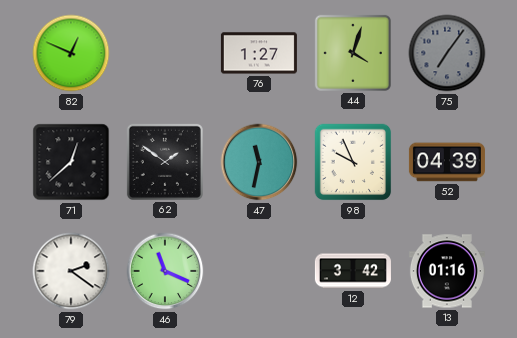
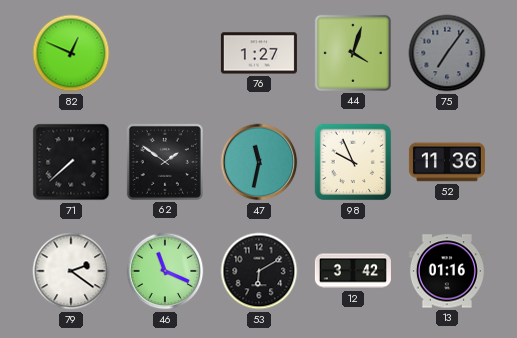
71: 12:38 -> 7:38 (71, 162)
52: 04:39 -> 11:36 (447, 162)
53: none -> 6:10 (259, 271)
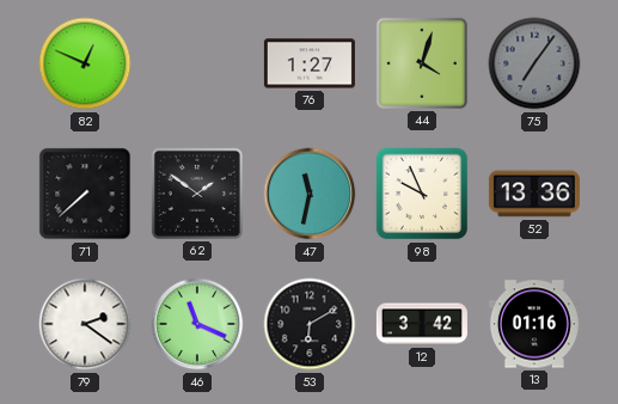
52: 11:36 -> 13:36 (534, 194)
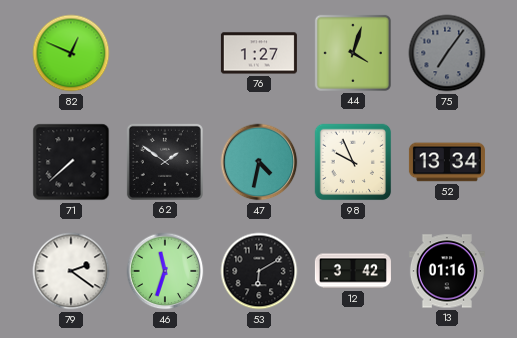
47: 11:32 -> 4:32 (259, 162)
52: 13:36 -> 13:34 (447, 162)
46: 11:19 -> 11:33 (165, 271)
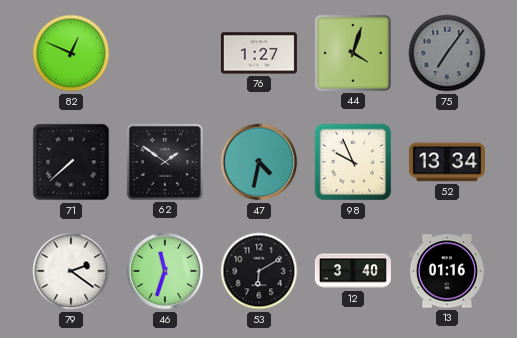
12: 3:42 -> 3:40 (353, 271)
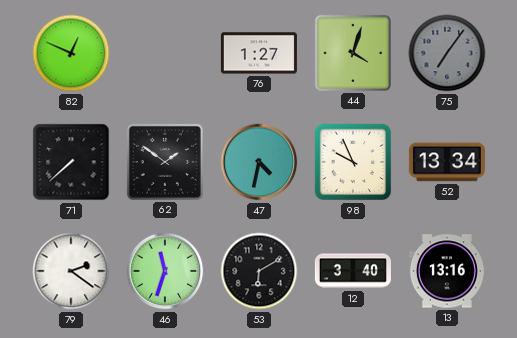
13: 01:16 -> 13:16 (447, 271)
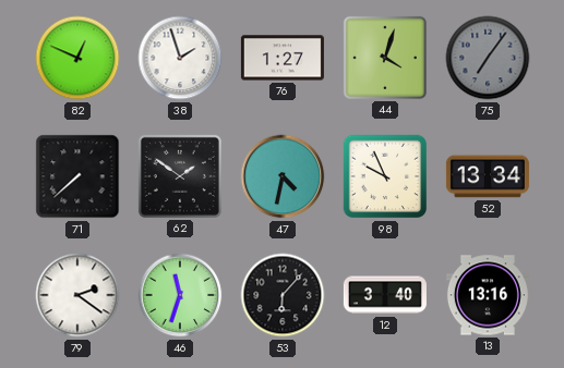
38: none -> 1:57 (180, 58)
53: 6:10 -> 6:07 (283, 295)
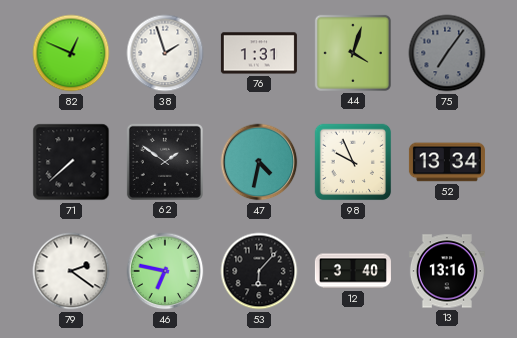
76: 1:27 -> 1:31 (259, 53)
46: 11:33 -> 6:47 (165, 271)
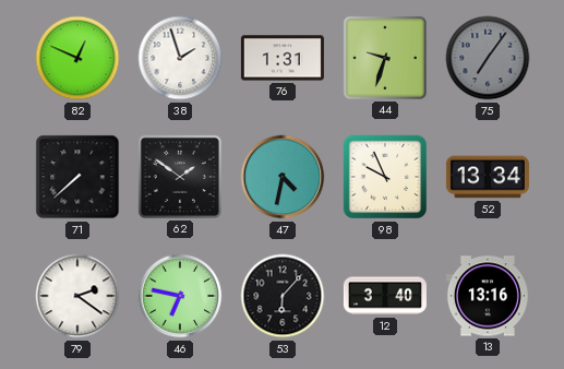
44: 4:03 -> 9:33 (385, 58)
